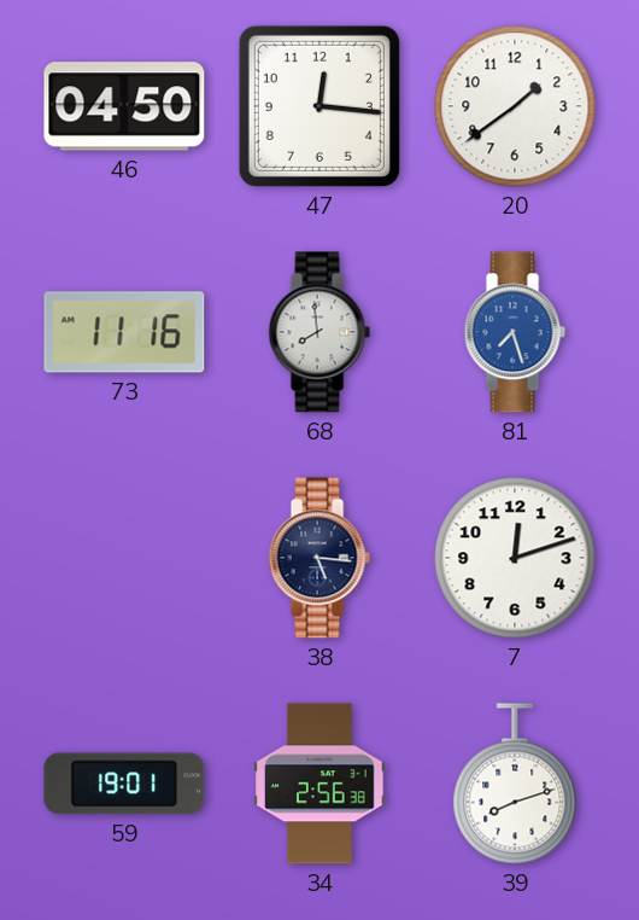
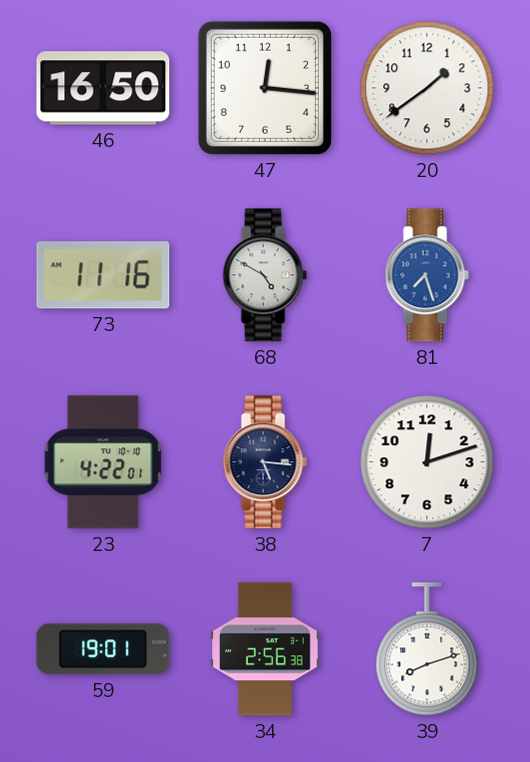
46: 04:50 -> 16:50 (103, 88)
68: 7:59 -> 4:50 (265, 275)
23: none -> 4:22 (103, 462)
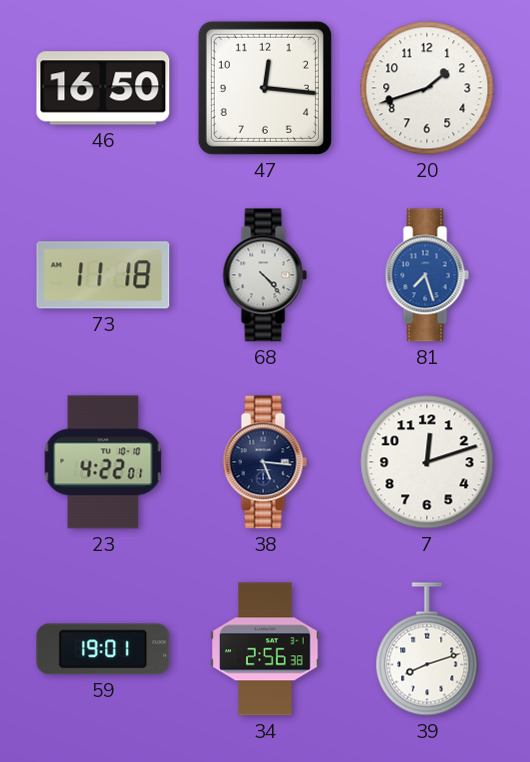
20: 1:39 -> 1:42 (427, 88)
73: 11:16 -> 11:18 (103, 275)
68: 4:50 -> 4:23 (265, 275)
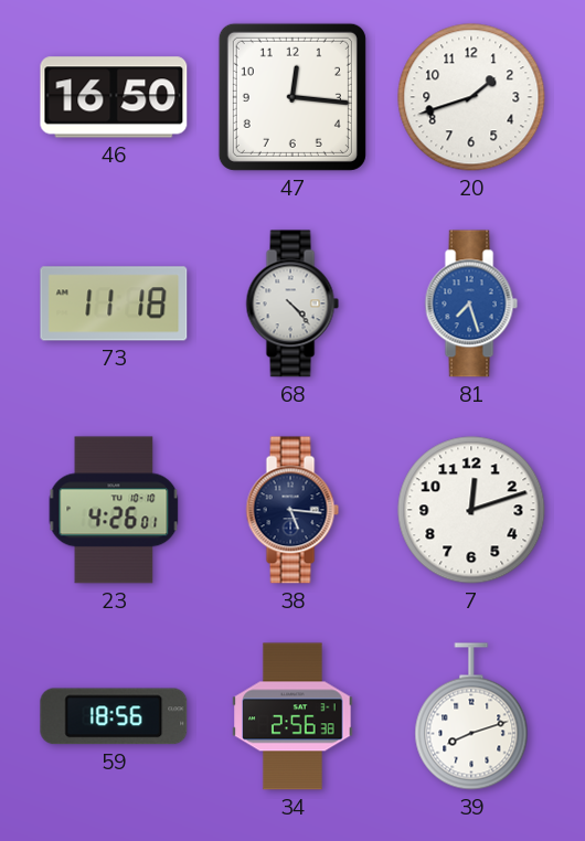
23: 4:22 -> 4:26 (114, 510)
59: 19:01 -> 18:56 (114, 716)
